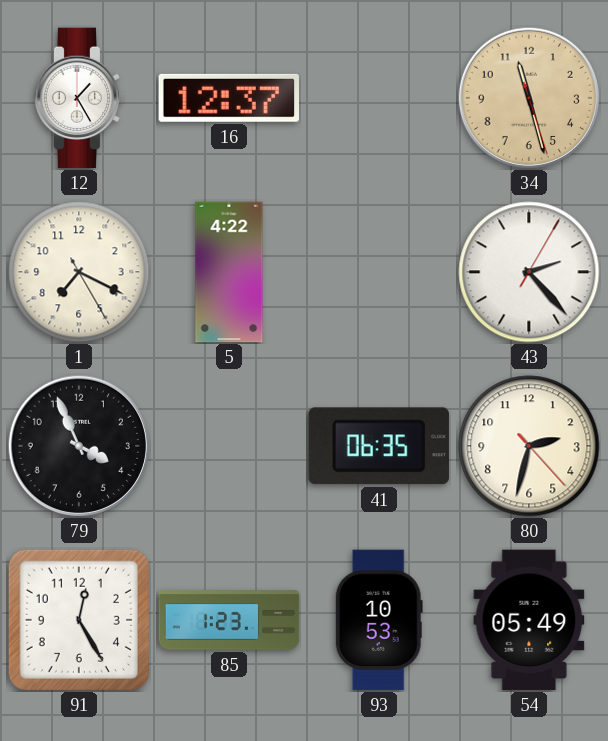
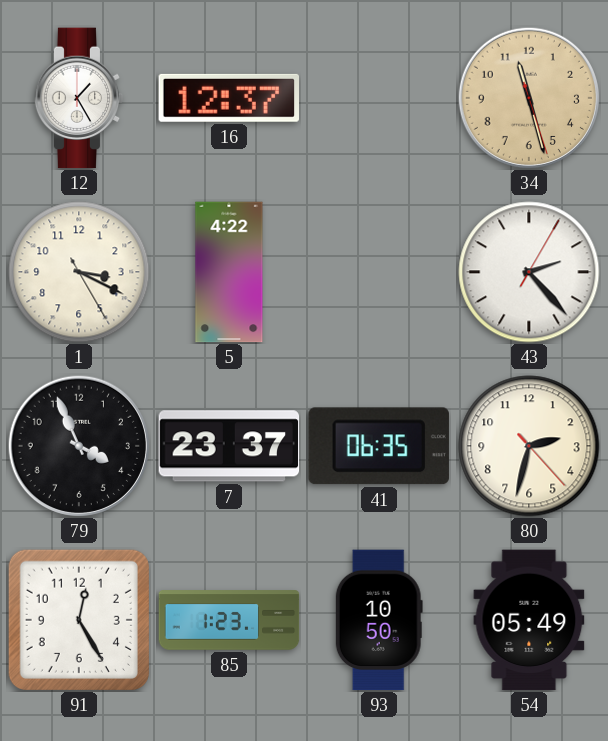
1: 7:19 -> 3:19 (79, 272)
7: none -> 23:37 (229, 446)
93: 10:53 -> 10:50 (379, 620)
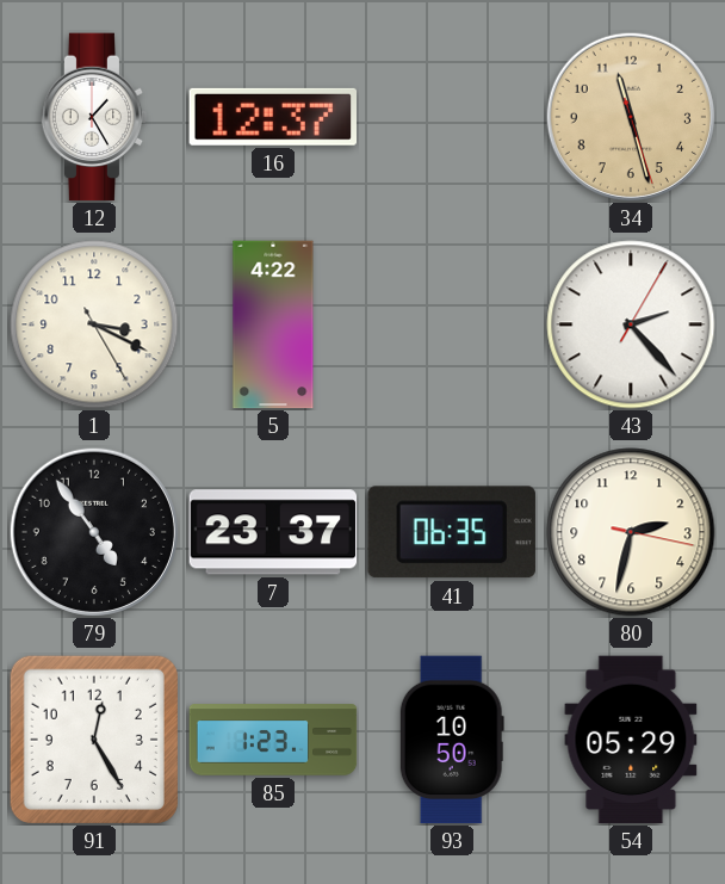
79: 3:56 -> 4:54 (93, 531)
80: 2:32:23 -> 2:32:17 (631, 532)
54: 05:49 -> 05:29 (631, 740)
